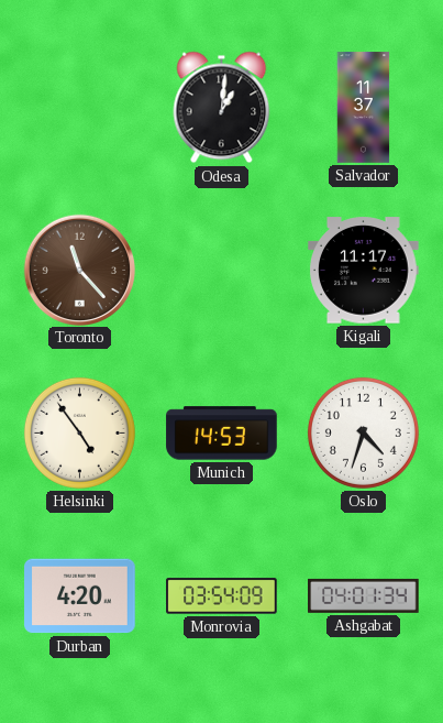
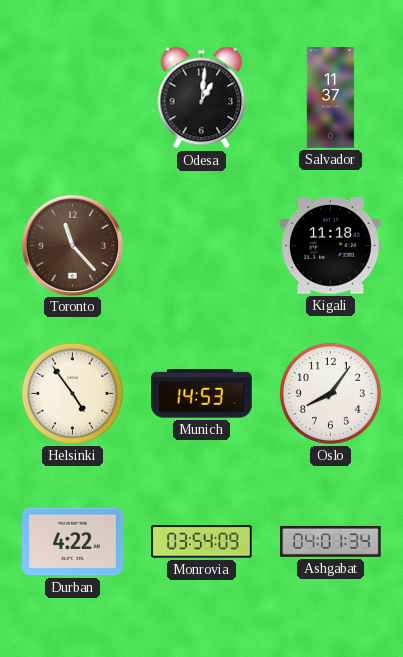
Kigali: 11:17 -> 11:18 (331, 246)
Oslo: 4:33 -> 8:06 (330, 393)
Durban: 4:20 -> 4:22 (73, 542)
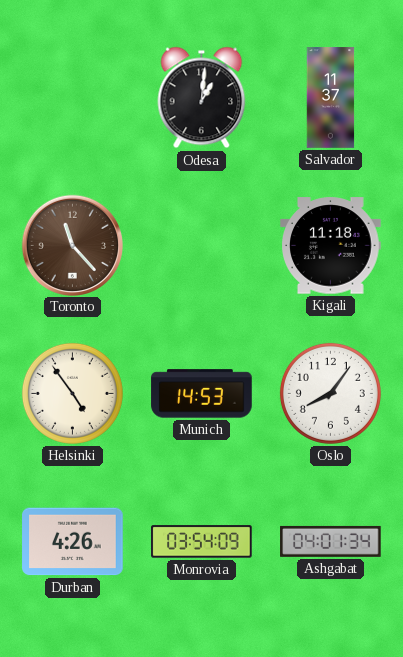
Durban: 4:22 -> 4:26 (73, 542)
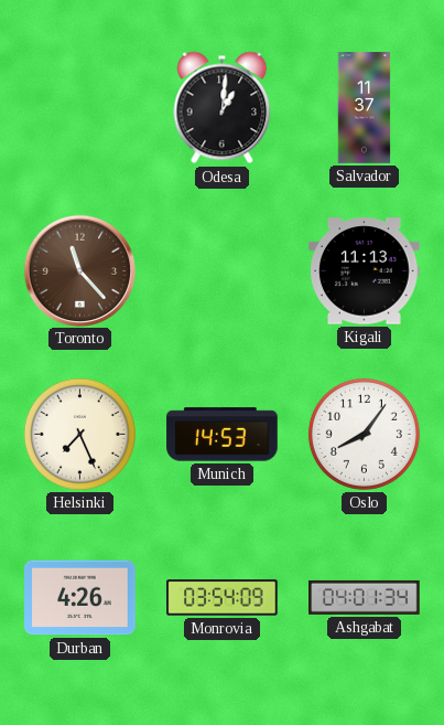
Kigali: 11:18 -> 11:13 (365, 271)
Helsinki: 4:54 -> 7:26 (79, 434)
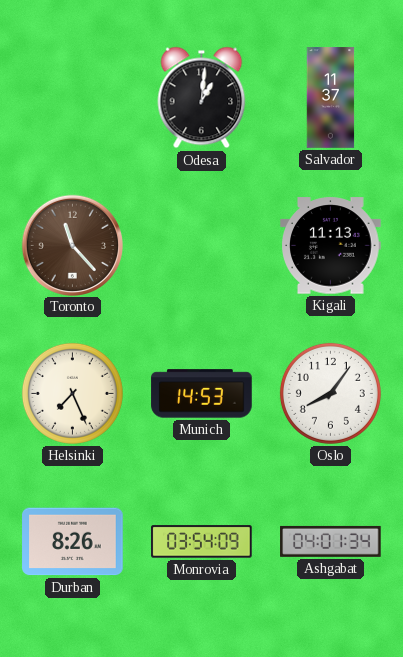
Durban: 4:26 -> 8:26 (73, 542)
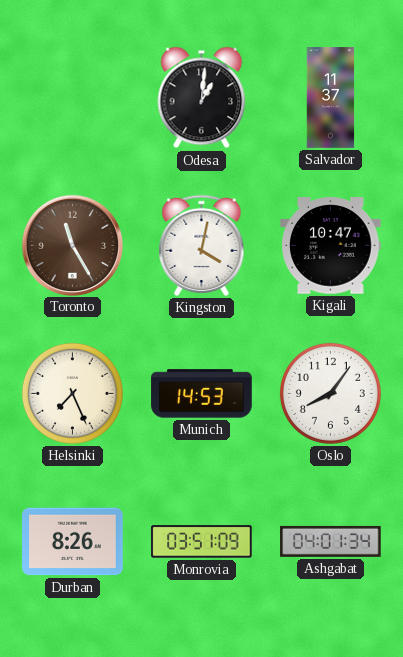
Toronto: 11:23 -> 11:25 (72, 245)
Kingston: none -> 4:02 (202, 245)
Kigali: 11:13 -> 10:47 (331, 246)
Monrovia: 03:54 -> 03:51 (202, 542)
